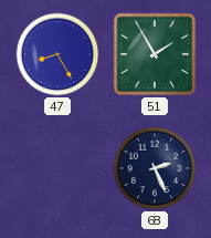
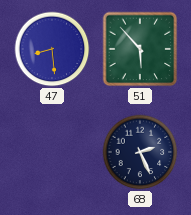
47: 8:25 -> 8:29 (52, 49)
51: 1:55 -> 5:53 (140, 49)
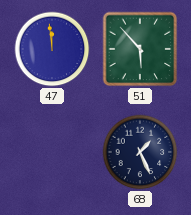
47: 8:29 -> 11:59 (52, 49)
68: 2:26 -> 1:26 (140, 152)
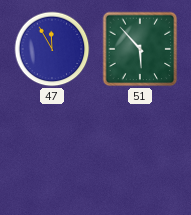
47: 11:59 -> 11:55 (52, 49)
68: 1:26 -> none (140, 152)
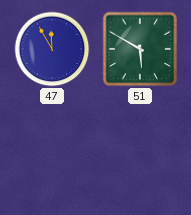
51: 5:53 -> 5:50 (140, 49)
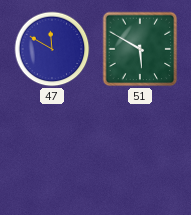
47: 11:55 -> 11:50 (52, 49)
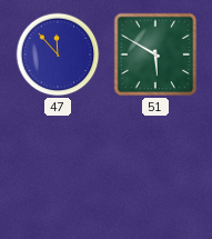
47: 11:50 -> 11:53 (58, 54)
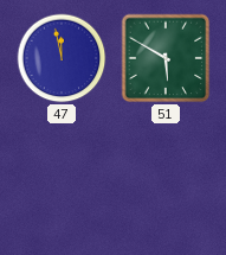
47: 11:53 -> 11:58 (62, 58)
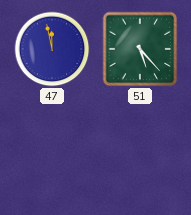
51: 5:50 -> 5:23 (140, 49)
